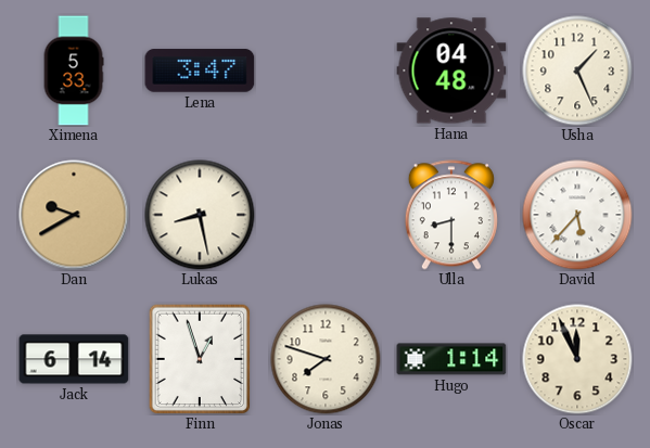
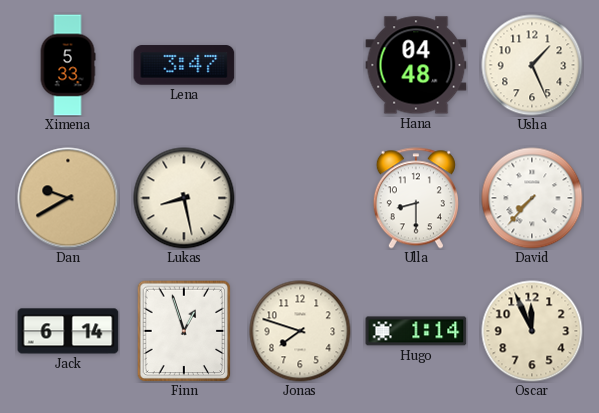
David: 5:37 -> 7:37 (532, 198)
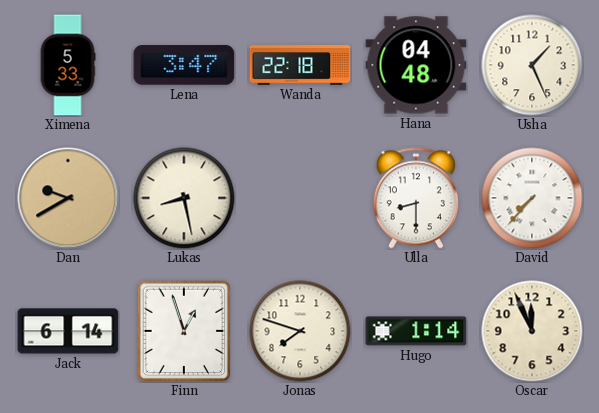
Wanda: none -> 22:18 (300, 65)
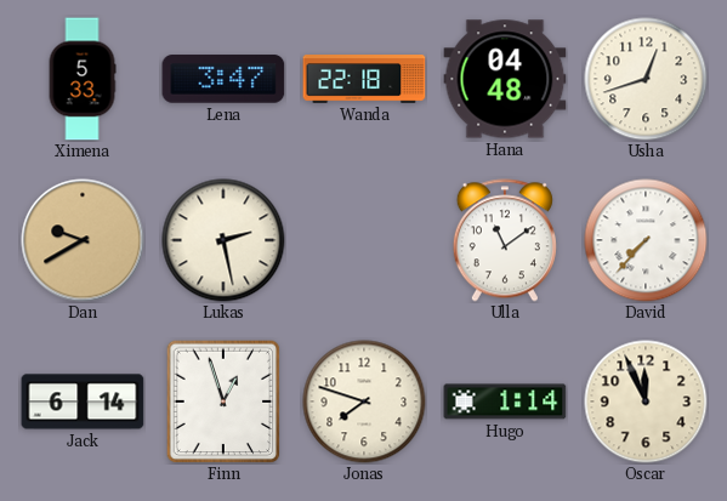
Usha: 1:26 -> 12:42 (646, 79)
Lukas: 8:28 -> 2:28 (223, 240)
Ulla: 8:30 -> 11:09 (505, 240)
